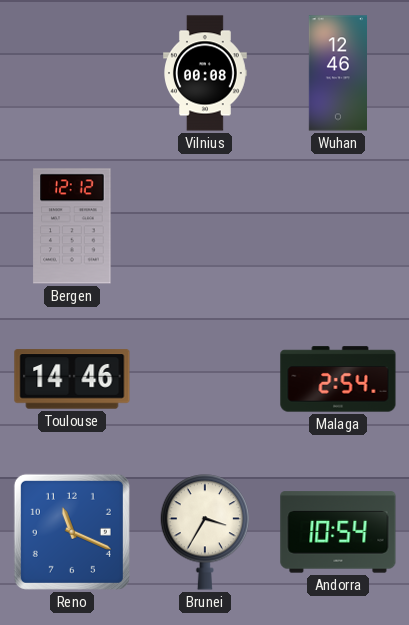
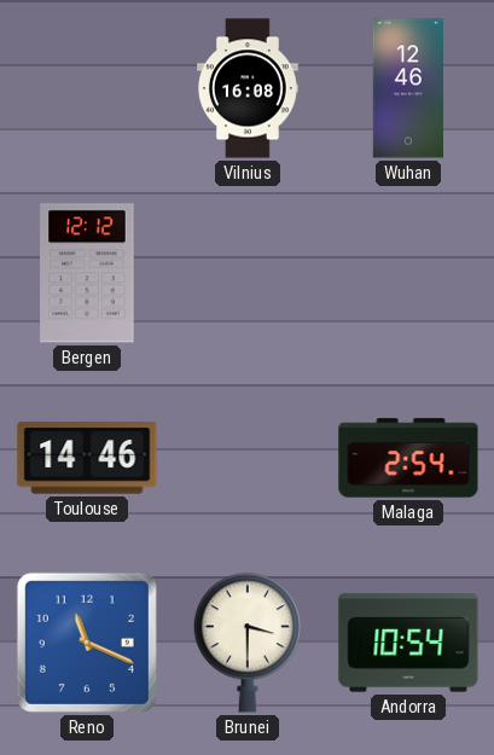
Vilnius: 00:08 -> 16:08 (249, 88)
Brunei: 3:35 -> 3:30 (248, 643)
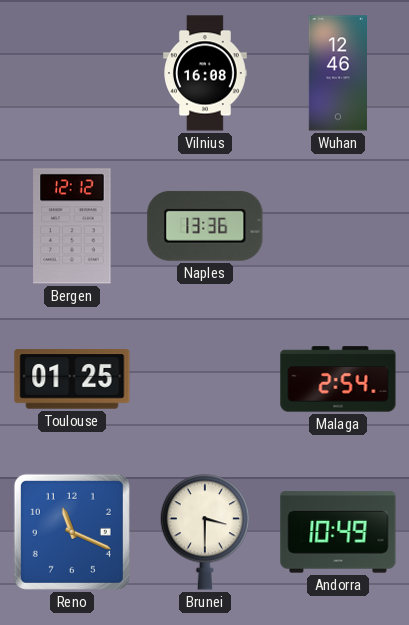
Naples: none -> 13:36 (205, 226)
Toulouse: 14:46 -> 01:25 (72, 379)
Andorra: 10:54 -> 10:49 (338, 532)
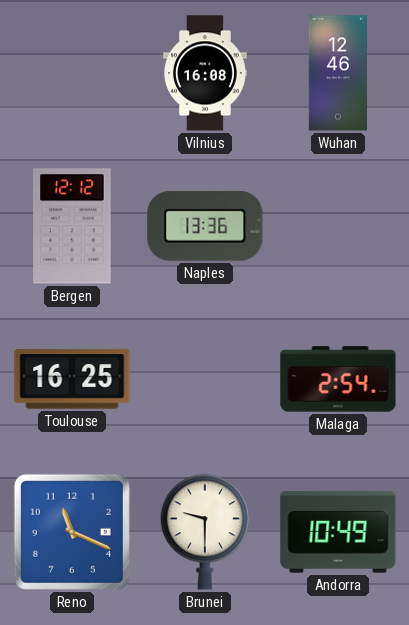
Toulouse: 01:25 -> 16:25 (72, 379)
Brunei: 3:30 -> 9:30 (205, 532)
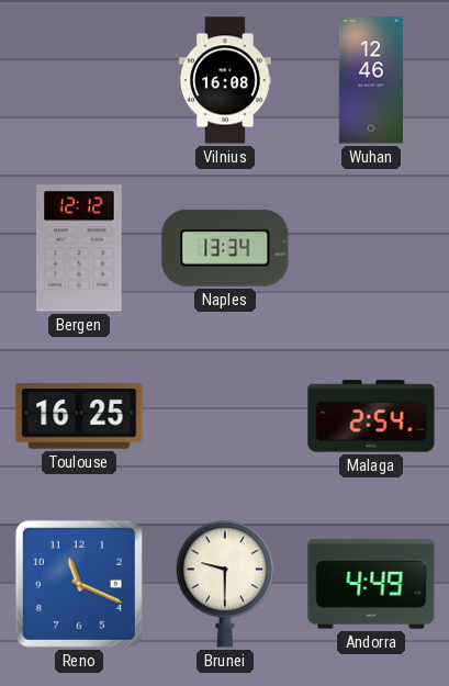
Naples: 13:36 -> 13:34 (225, 248)
Andorra: 10:49 -> 4:49 (371, 584)
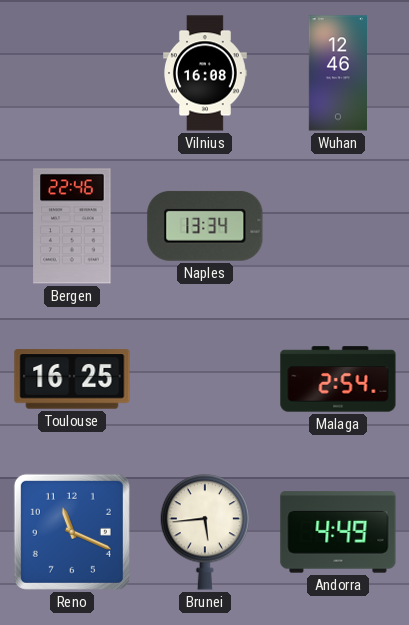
Bergen: 12:12 -> 22:46 (72, 226)
Brunei: 9:30 -> 5:44 (205, 532)
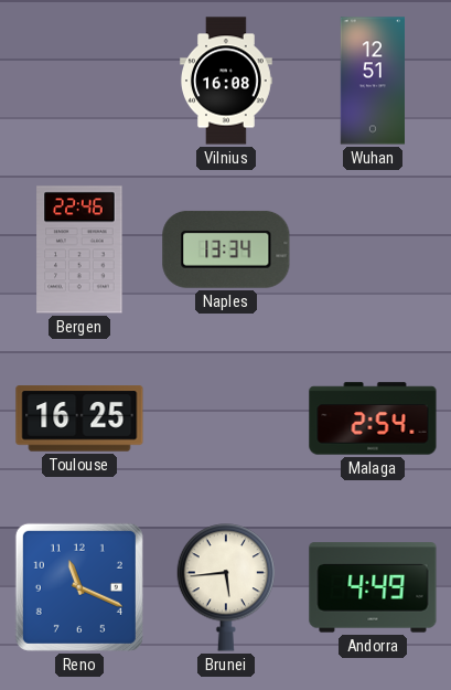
Wuhan: 12:46 -> 12:51 (372, 81)
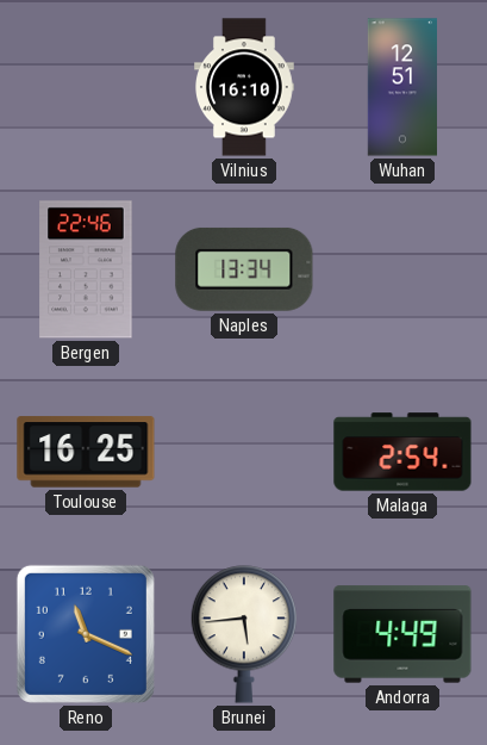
Vilnius: 16:08 -> 16:10 (245, 87)
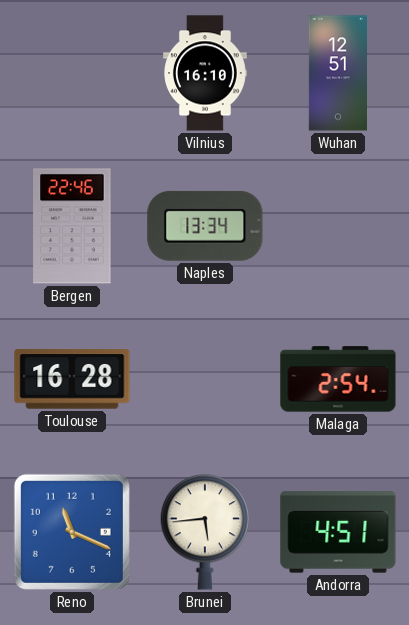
Toulouse: 16:25 -> 16:28 (72, 379)
Andorra: 4:49 -> 4:51 (338, 532)
